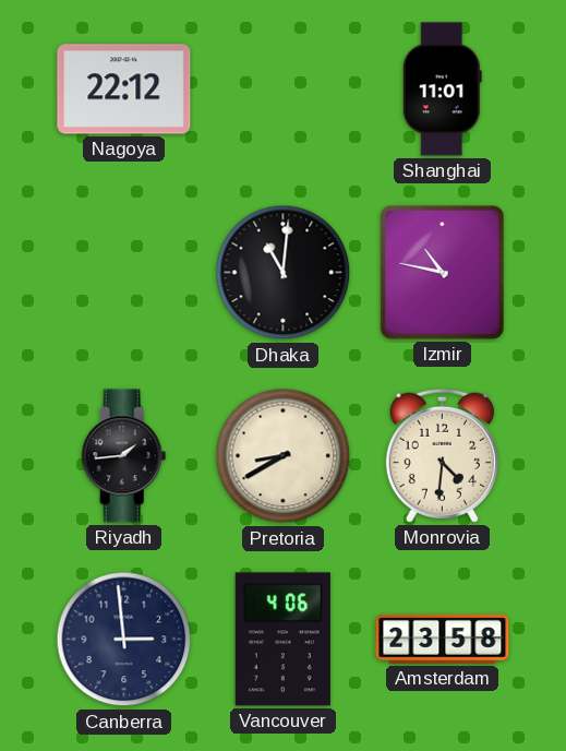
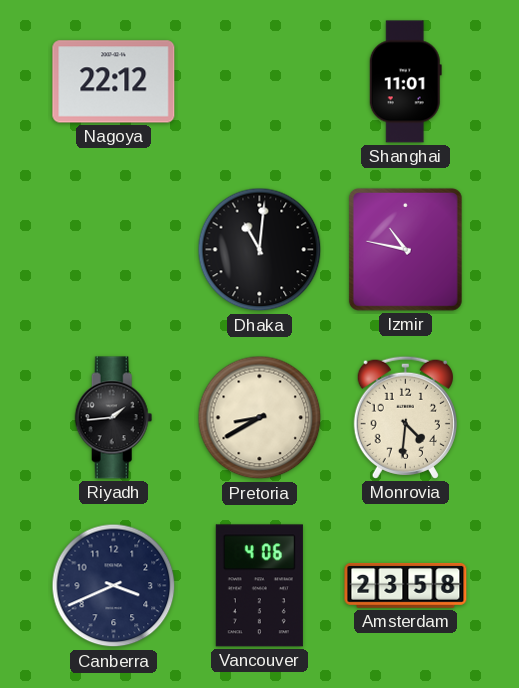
Canberra: 2:59 -> 3:41 (114, 586)
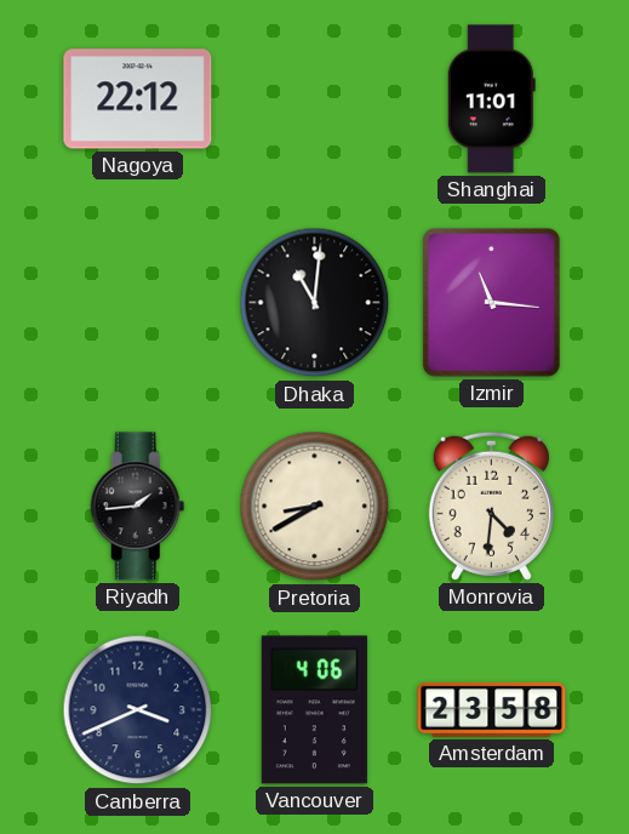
Izmir: 10:47 -> 11:16 (491, 302)
